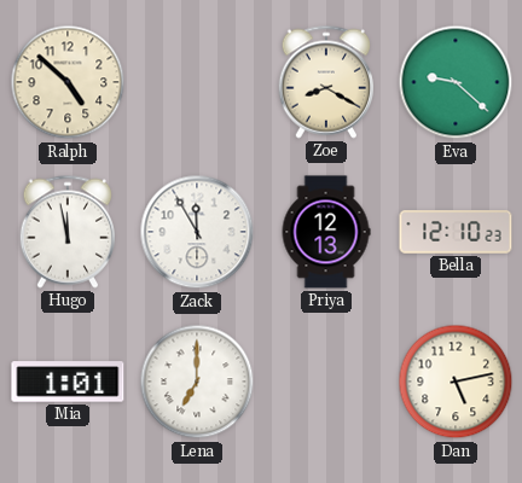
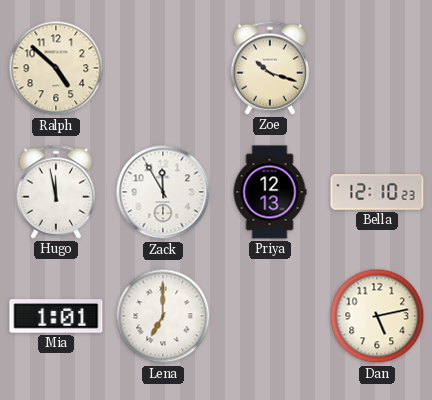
Zoe: 8:20 -> 10:18 (270, 68)
Eva: 9:22 -> none (456, 82)
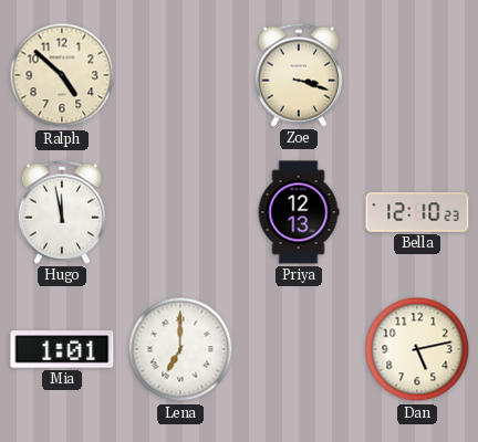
Zoe: 10:18 -> 3:18 (299, 75)
Zack: 11:55 -> none (163, 192)
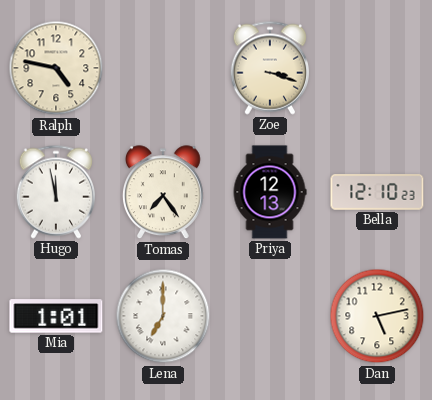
Ralph: 4:52 -> 4:47 (56, 68)
Tomas: none -> 7:24 (163, 193)
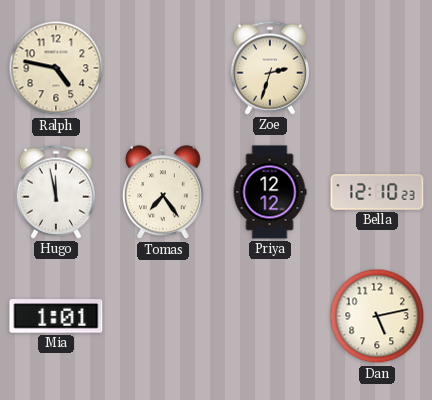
Zoe: 3:18 -> 2:33 (270, 68)
Priya: 12:13 -> 12:12 (270, 192)
Lena: 7:00 -> none (163, 316)
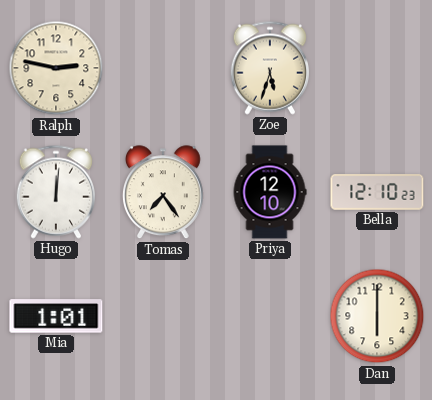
Ralph: 4:47 -> 2:47 (56, 68)
Zoe: 2:33 -> 5:33 (270, 68)
Hugo: 11:58 -> 12:01 (56, 192)
Priya: 12:12 -> 12:10 (270, 192)
Dan: 5:13 -> 6:00 (377, 316)
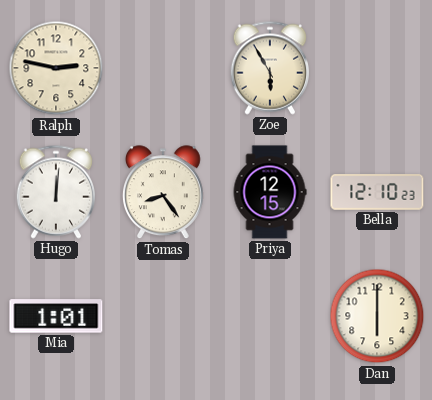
Zoe: 5:33 -> 5:55 (270, 68)
Tomas: 7:24 -> 8:24 (163, 193)
Priya: 12:10 -> 12:15 (270, 192)
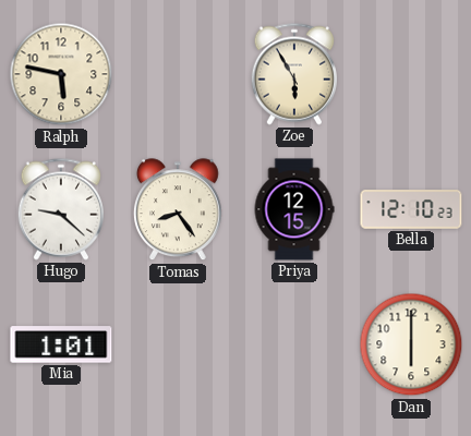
Ralph: 2:47 -> 5:47 (61, 74)
Hugo: 12:01 -> 9:22 (61, 209)
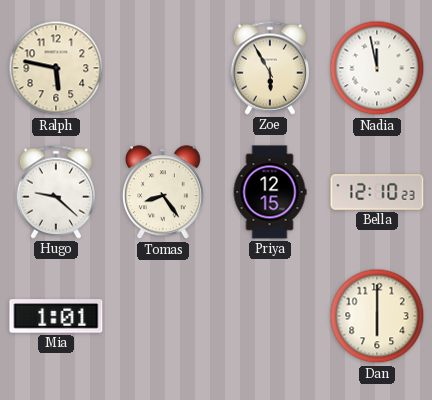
Nadia: none -> 11:58 (377, 68)
